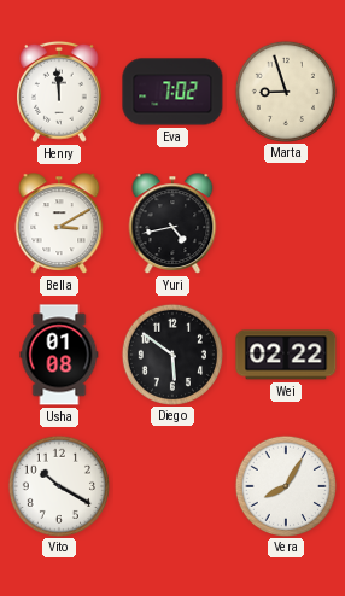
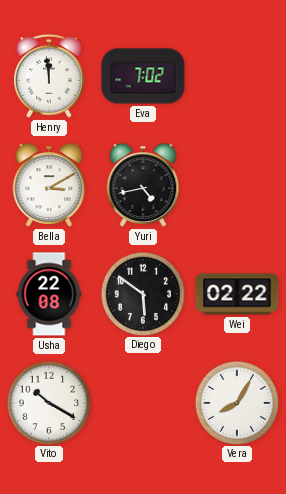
Marta: 8:57 -> none (285, 90)
Usha: 01:08 -> 22:08 (49, 294)
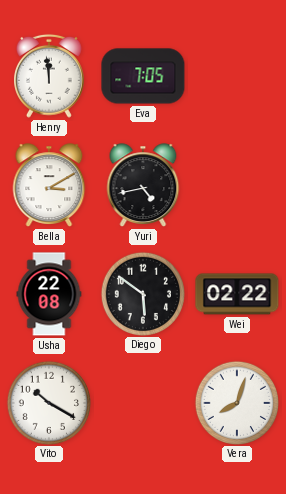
Eva: 7:02 -> 7:05 (143, 76)
Vera: 8:05 -> 8:03 (236, 402)
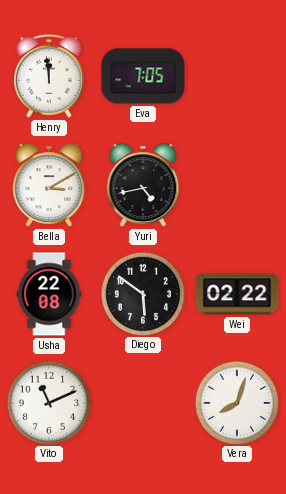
Vito: 10:20 -> 11:11 (48, 402)
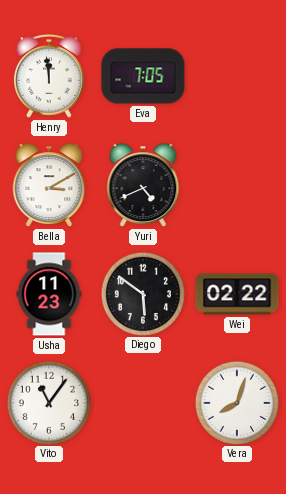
Yuri: 4:43 -> 4:41 (143, 185)
Usha: 22:08 -> 11:23 (49, 294)
Vito: 11:11 -> 11:06 (48, 402)
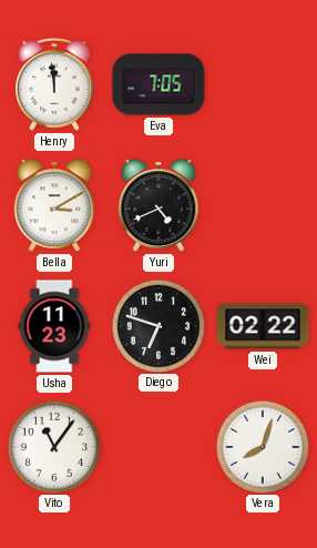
Diego: 5:51 -> 6:48 (157, 325)
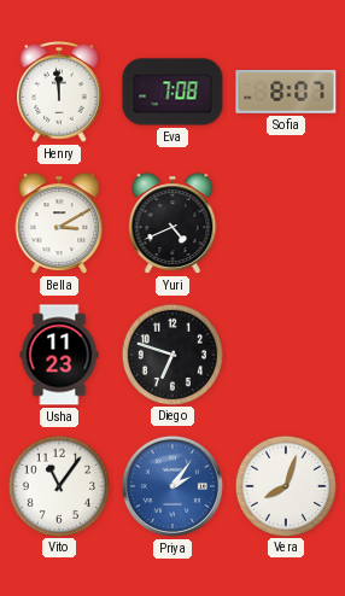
Eva: 7:05 -> 7:08 (172, 92)
Sofia: none -> 8:07 (286, 92)
Wei: 02:22 -> none (263, 326)
Priya: none -> 2:06 (172, 486)
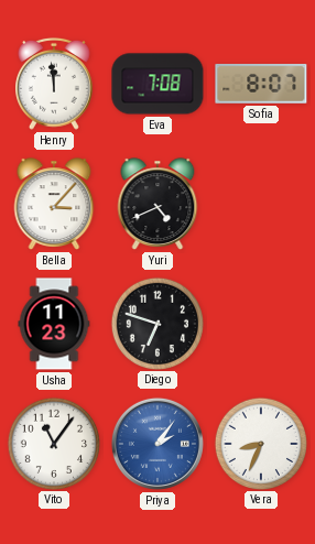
Bella: 3:10 -> 3:07 (54, 204)
Vera: 8:03 -> 8:34 (260, 443)
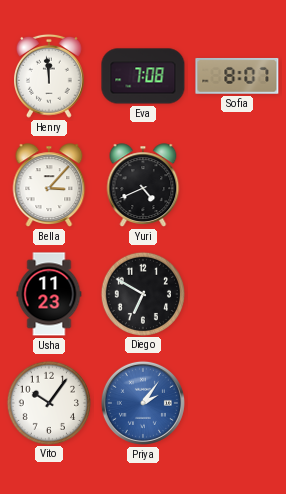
Diego: 6:48 -> 6:50 (142, 293)
Vito: 11:06 -> 10:06 (48, 402)
Vera: 8:34 -> none (260, 443)
